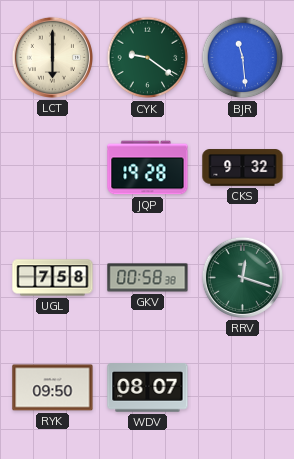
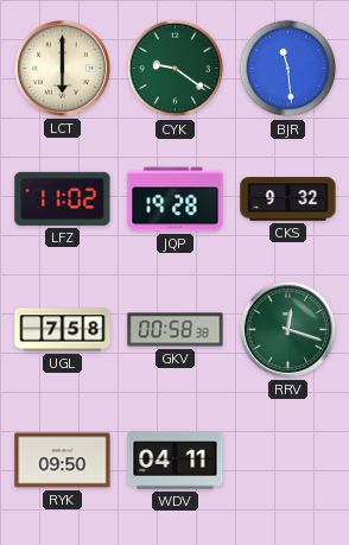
LFZ: none -> 11:02 (63, 198)
WDV: 08:07 -> 04:11 (176, 461)
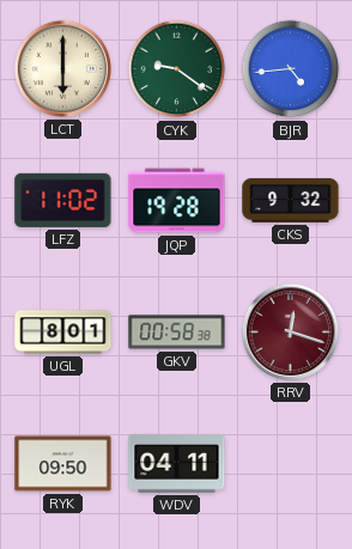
BJR: 11:29 -> 4:44 (291, 69)
UGL: 7:58 -> 8:01 (63, 333)
RRV dial: green -> burgundy (290, 331)
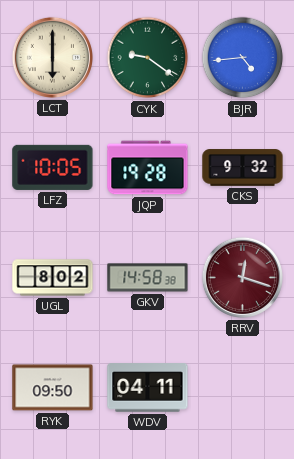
LFZ: 11:02 -> 10:05 (53, 167)
UGL: 8:01 -> 8:02 (53, 278)
GKV: 00:58 -> 14:58 (148, 278)
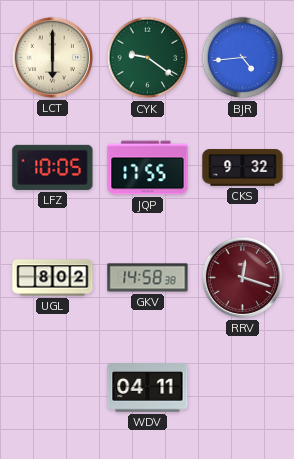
JQP: 19:28 -> 17:55 (148, 168)
RYK: 09:50 -> none (53, 388)
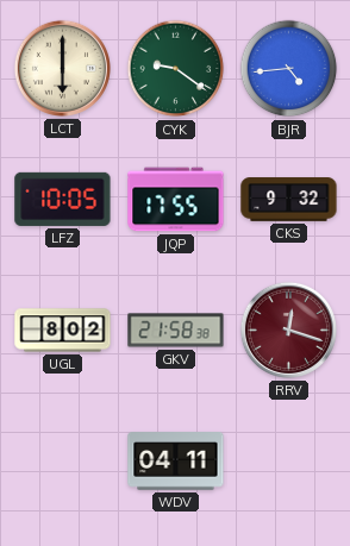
GKV: 14:58 -> 21:58 (176, 331)
